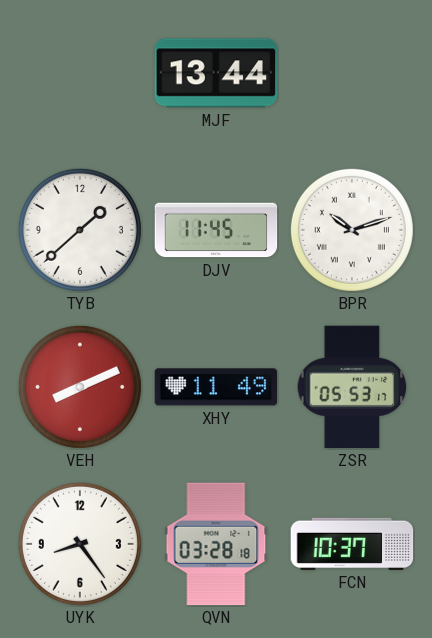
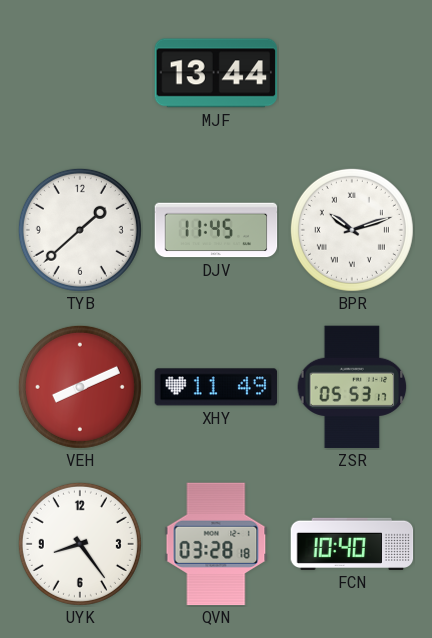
FCN: 10:37 -> 10:40 (352, 544)
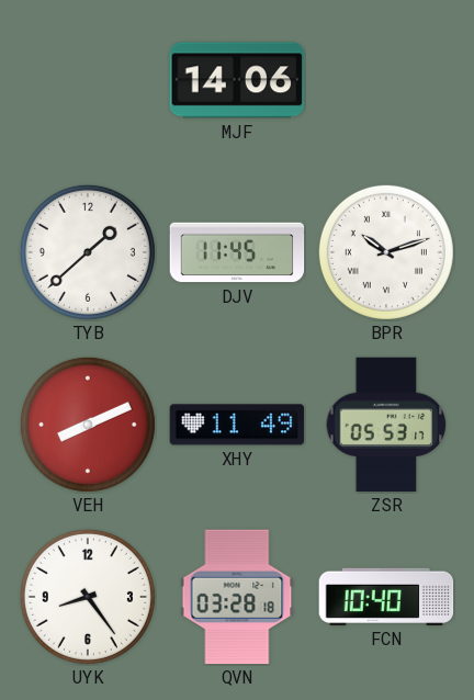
MJF: 13:44 -> 14:06 (237, 80)
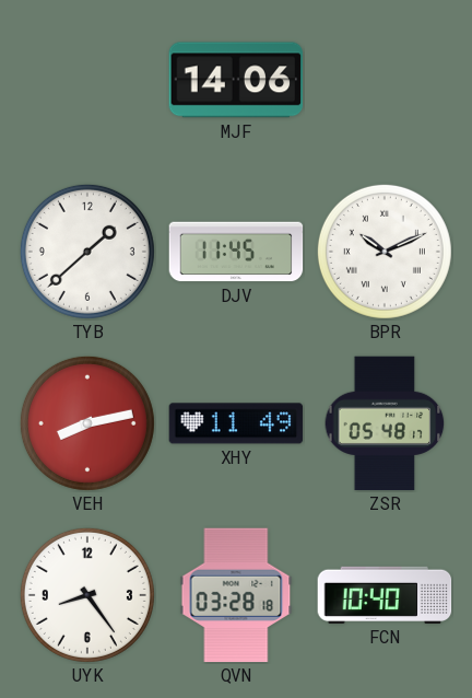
BPR: 10:12 -> 10:11 (385, 252)
VEH: 8:11 -> 8:13 (87, 423)
ZSR: 05:53 -> 05:48 (385, 423)
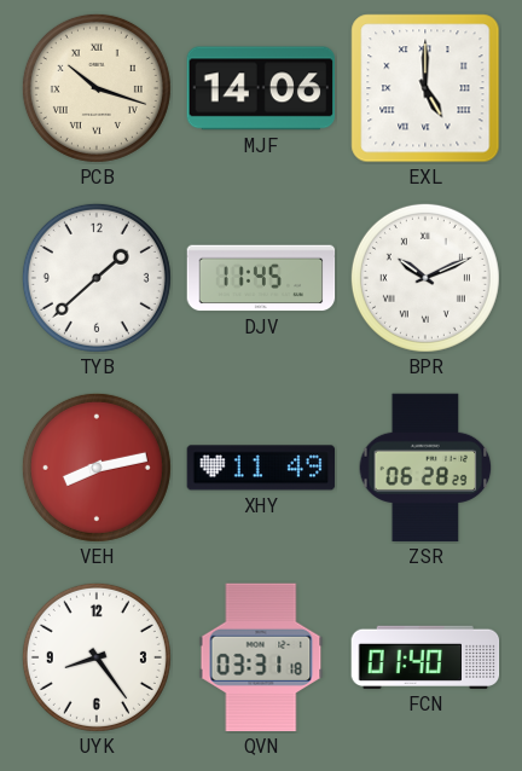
PCB: none -> 10:18 (97, 88)
EXL: none -> 5:00 (425, 88)
ZSR: 05:48 -> 06:28 (425, 468)
QVN: 03:28 -> 03:31 (261, 657)
FCN: 10:40 -> 01:40 (425, 657)
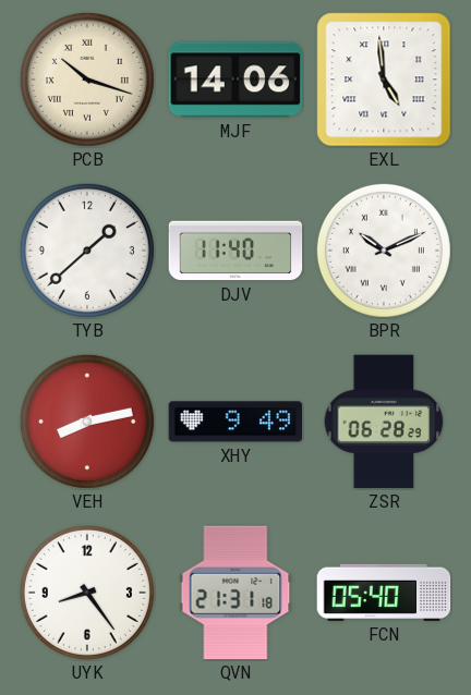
EXL: 5:00 -> 4:59 (384, 80)
DJV: 11:45 -> 11:40 (235, 251)
XHY: 11:49 -> 9:49 (235, 422)
QVN: 03:31 -> 21:31 (235, 593)
FCN: 01:40 -> 05:40 (384, 593)
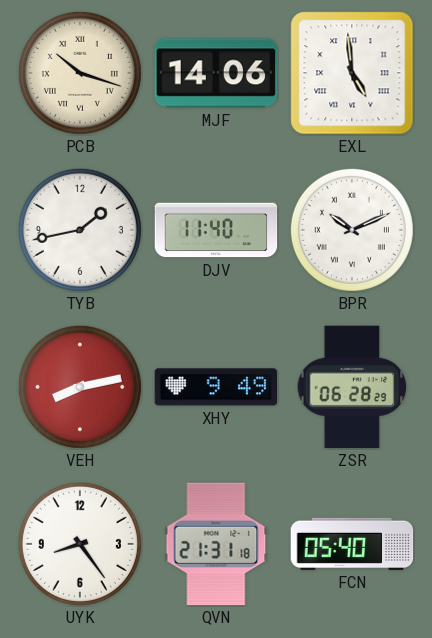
TYB: 1:38 -> 1:43 (80, 230)
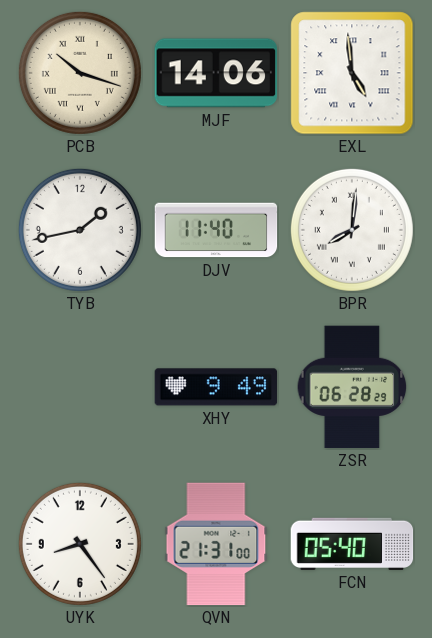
BPR: 10:11 -> 8:01 (352, 230)
VEH: 8:13 -> none (80, 387)
QVN: 21:31:18 -> 21:31:00 (216, 544)
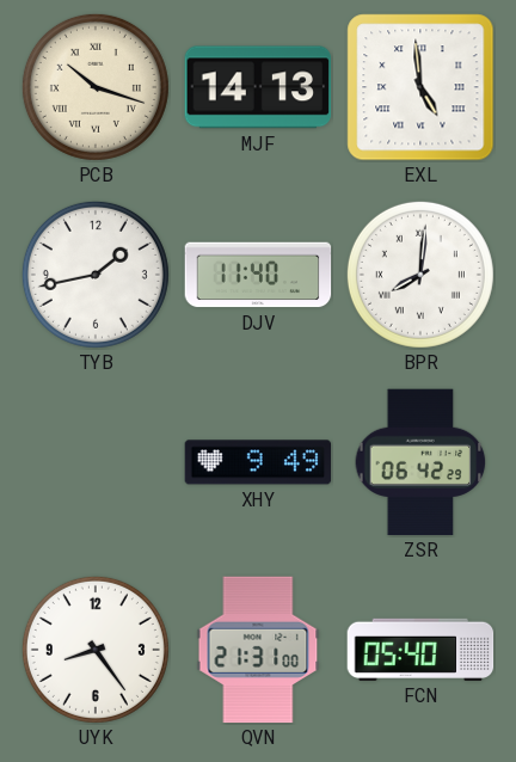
MJF: 14:06 -> 14:13 (258, 87)
ZSR: 06:28 -> 06:42 (420, 462)
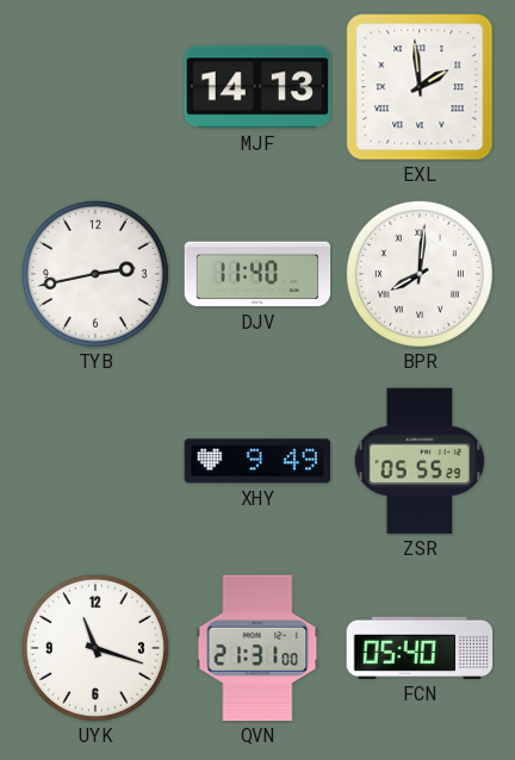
PCB: 10:18 -> none (96, 87)
EXL: 4:59 -> 1:59 (420, 87)
TYB: 1:43 -> 2:43 (95, 274)
ZSR: 06:42 -> 05:55 (420, 461)
UYK: 8:24 -> 11:18 (95, 648)
